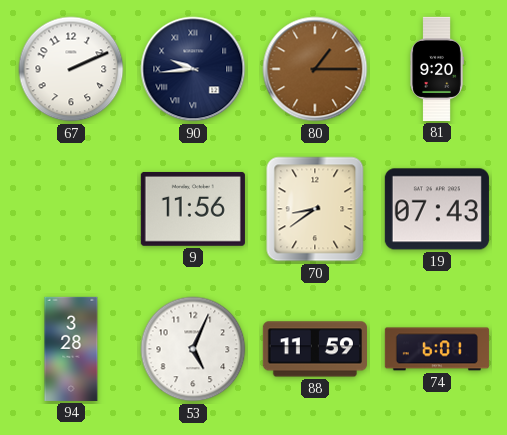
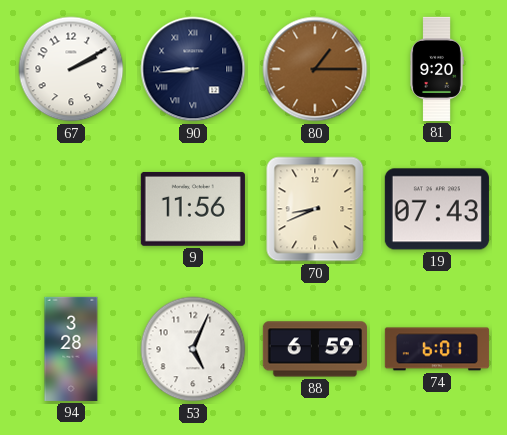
67: 2:11 -> 2:10 (71, 69)
90: 9:44 -> 8:44 (193, 69)
70: 8:39 -> 8:41 (315, 209)
88: 11:59 -> 6:59 (315, 349)
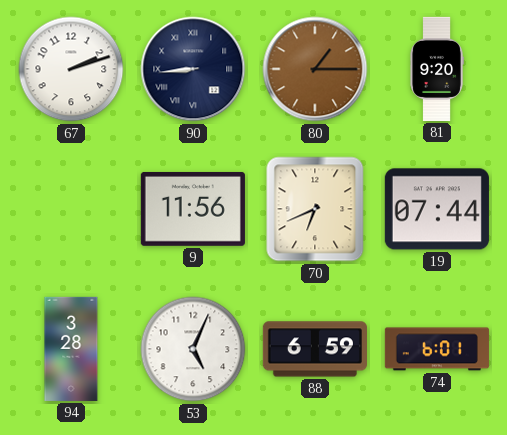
67: 2:10 -> 2:12 (71, 69)
70: 8:41 -> 6:41 (315, 209)
19: 07:43 -> 07:44 (437, 209)
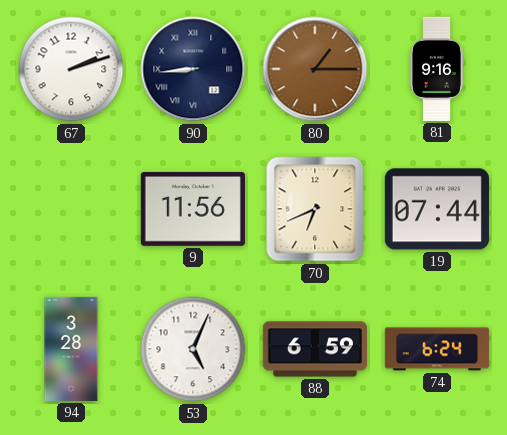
81: 9:20 -> 9:16 (437, 69)
74: 6:01 -> 6:24 (437, 349)
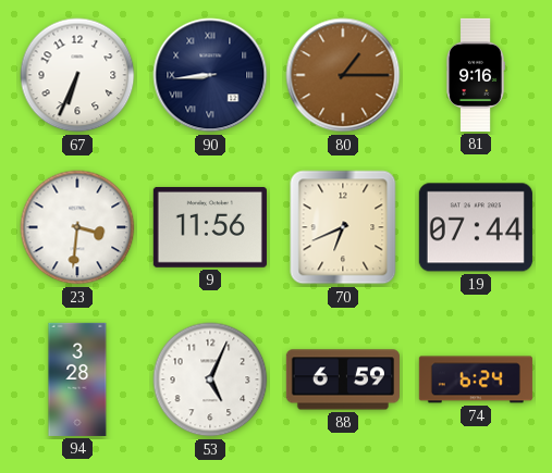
67: 2:12 -> 6:34 (77, 75)
23: none -> 3:31 (77, 227)
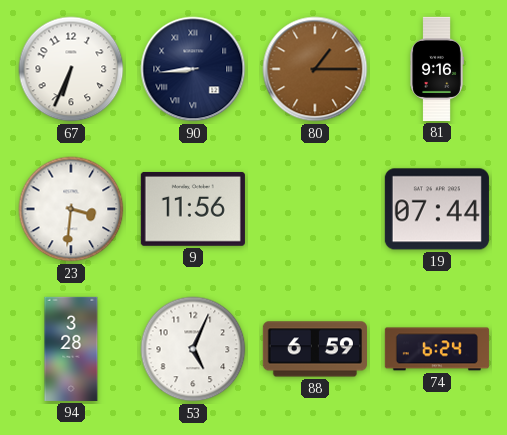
70: 6:41 -> none (343, 227)
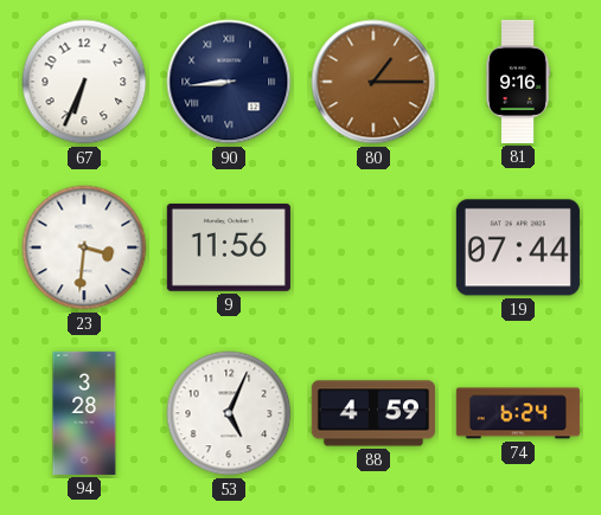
88: 6:59 -> 4:59 (373, 413)
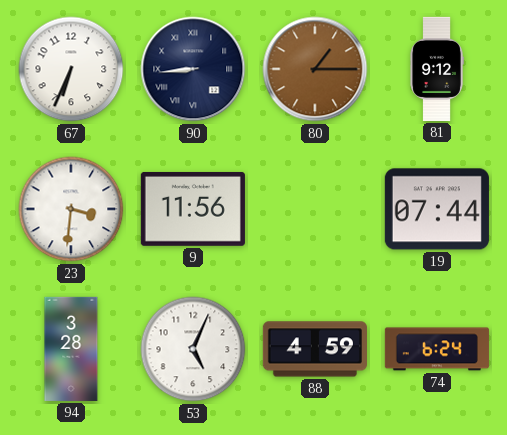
81: 9:16 -> 9:12 (437, 69)
